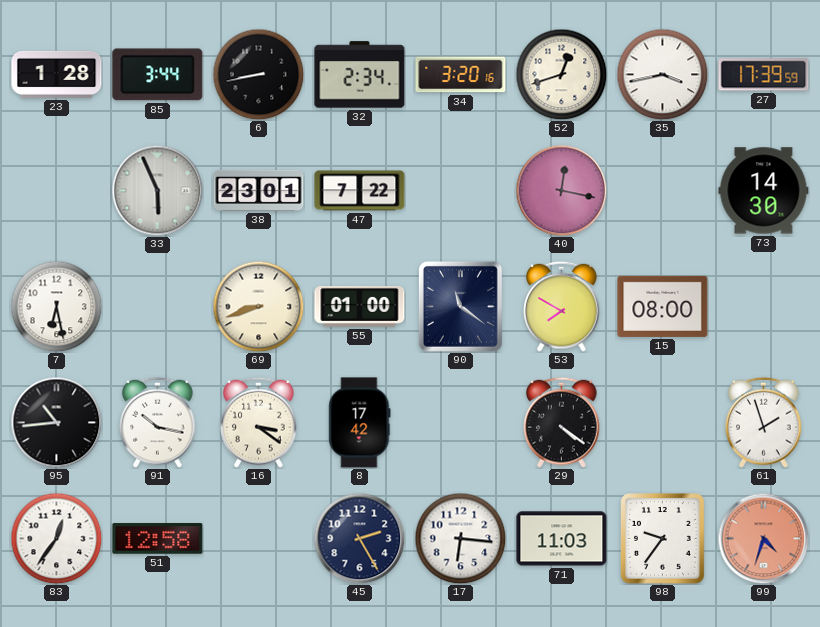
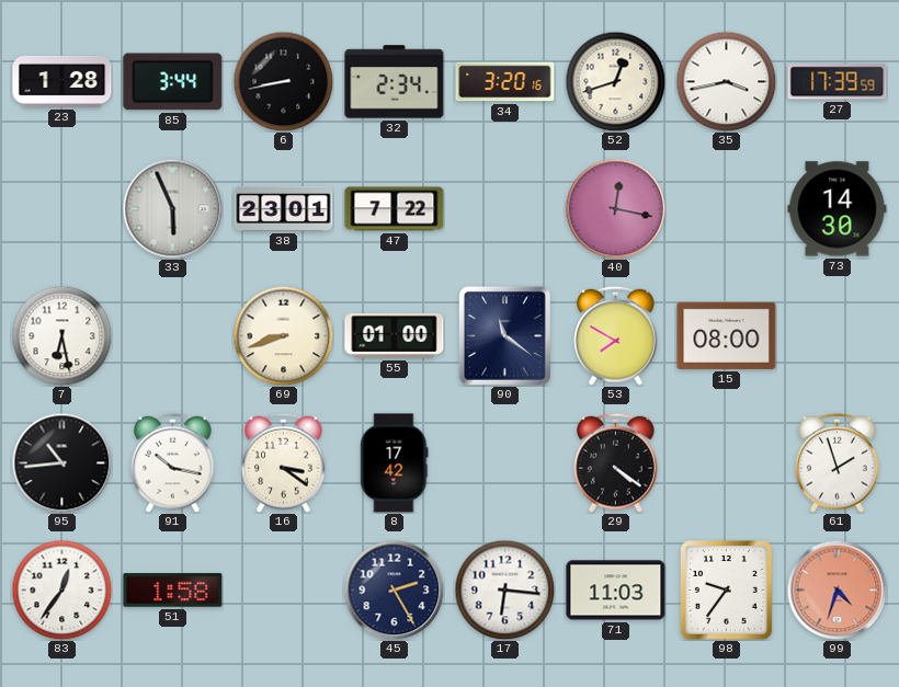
51: 12:58 -> 1:58 (173, 591)
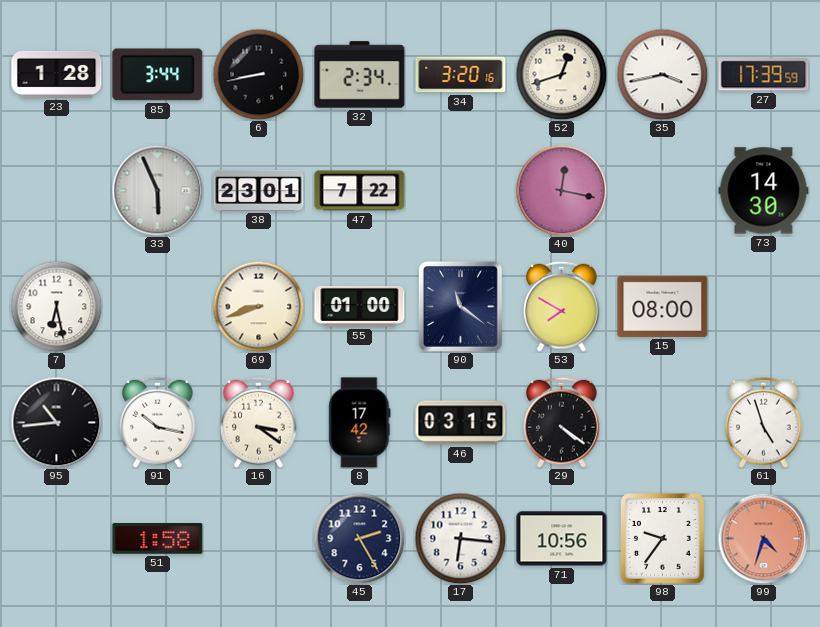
46: none -> 03:15 (461, 423)
61: 1:57 -> 4:57 (764, 422)
83: 12:36 -> none (61, 589)
71: 11:03 -> 10:56 (562, 539)
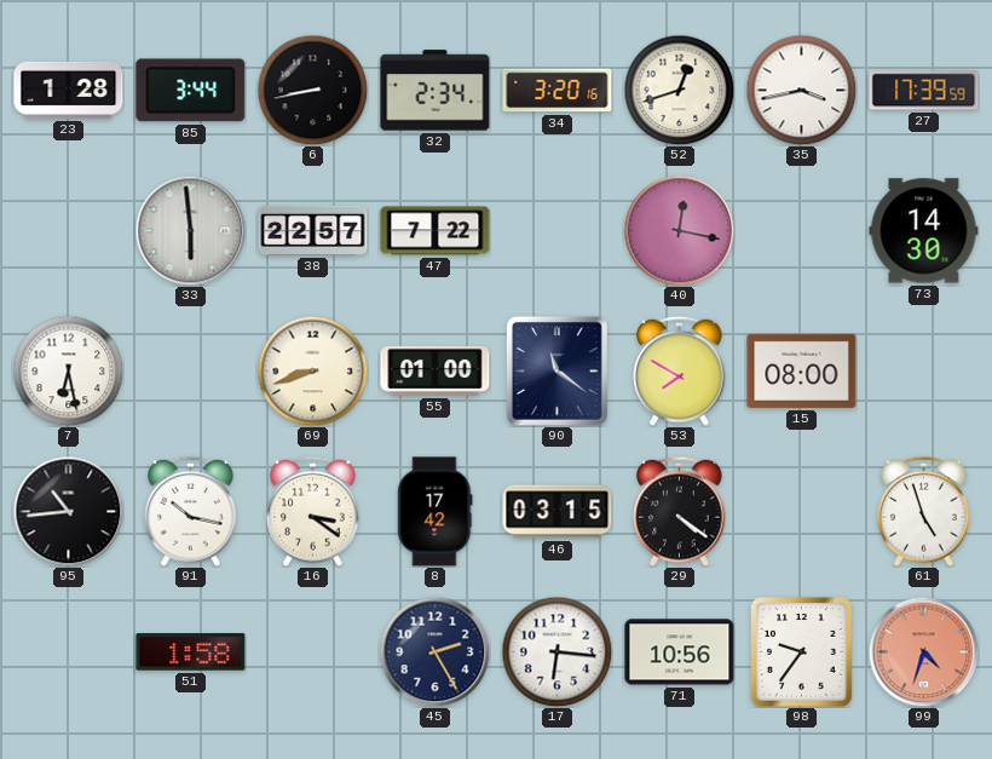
33: 5:56 -> 5:59 (190, 230)
38: 23:01 -> 22:57 (313, 230)
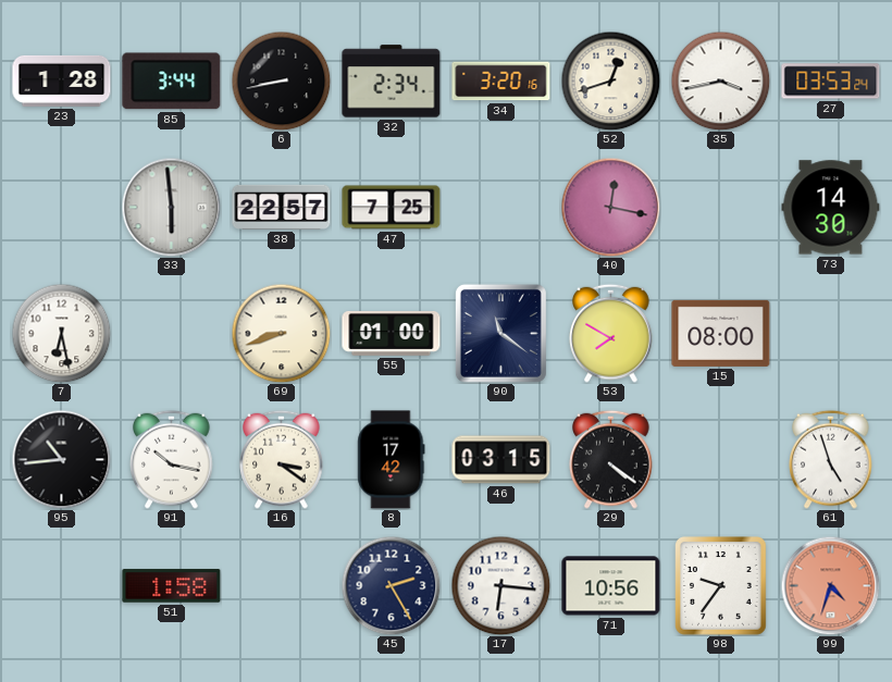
27: 17:39 -> 03:53 (831, 82)
47: 7:22 -> 7:25 (392, 208)
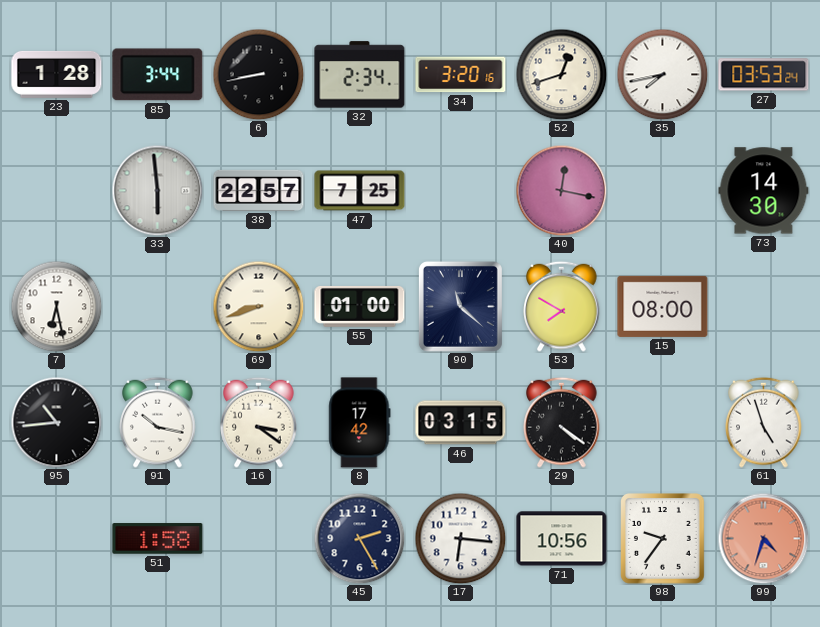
35: 3:43 -> 7:43 (662, 74)
90: 11:21 -> 11:22 (460, 306)
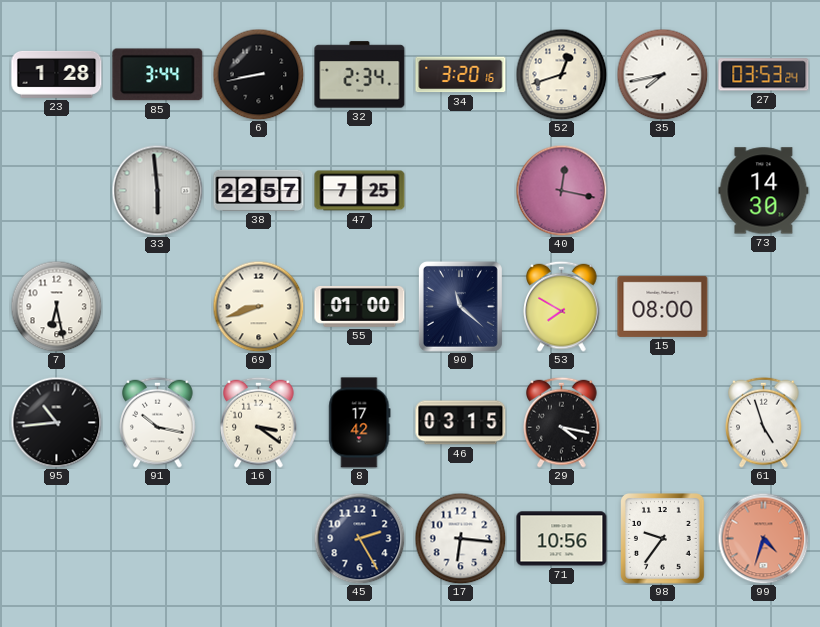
29: 4:21 -> 4:17 (562, 422)
51: 1:58 -> none (158, 539)
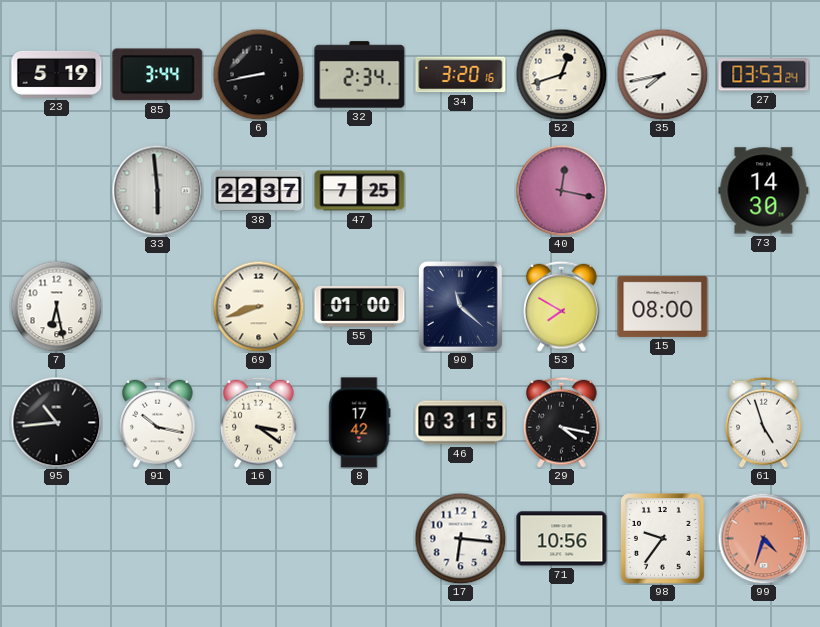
23: 1:28 -> 5:19 (57, 74)
38: 22:57 -> 22:37 (259, 190)
45: 2:25 -> none (359, 538)
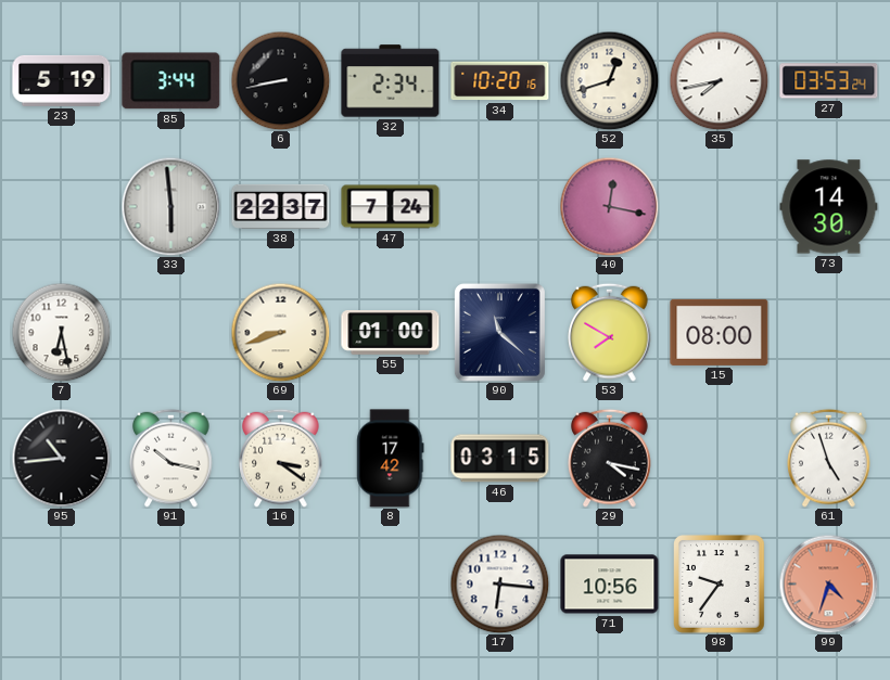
34: 3:20 -> 10:20 (500, 81)
47: 7:25 -> 7:24 (391, 207)
